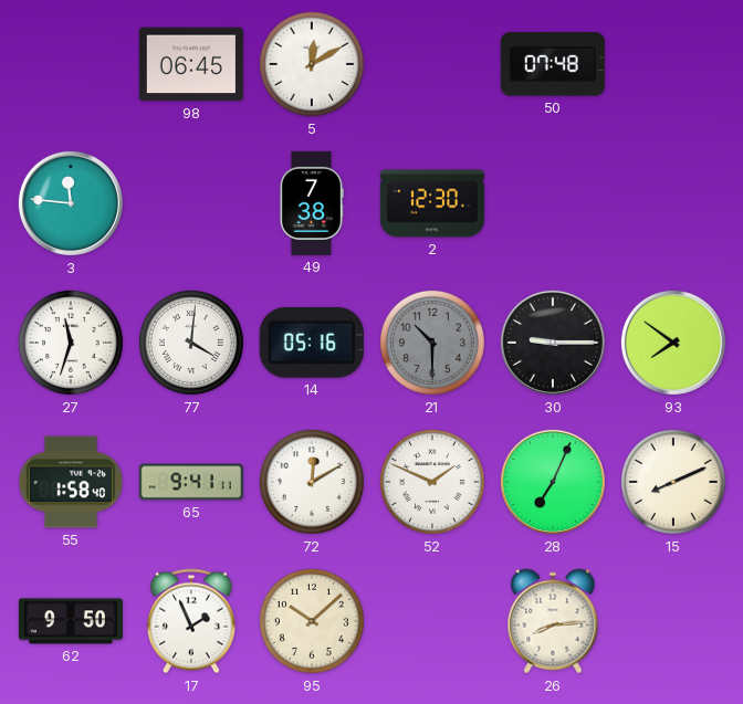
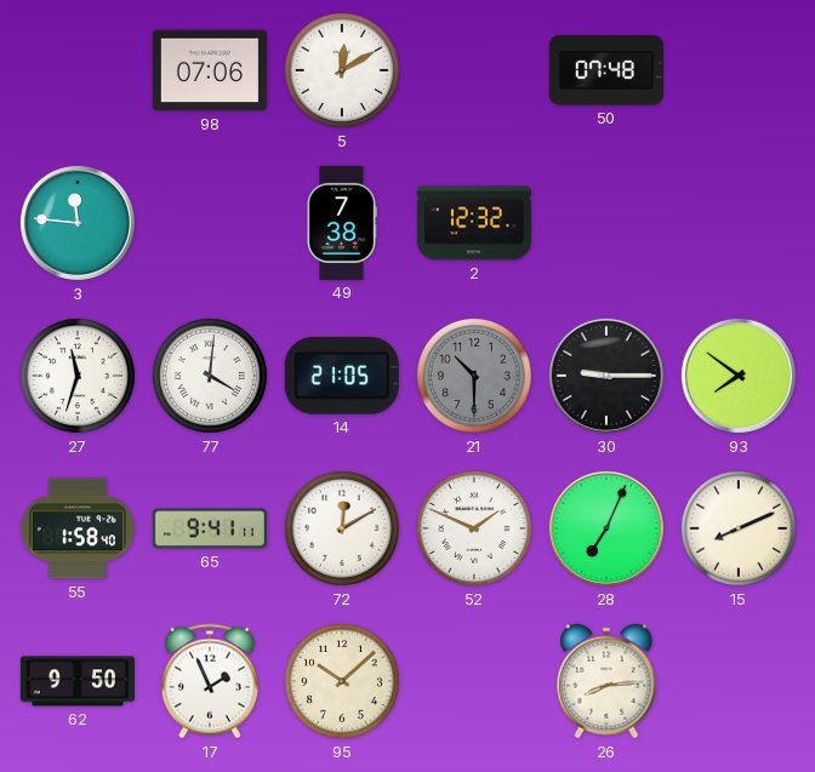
98: 06:45 -> 07:06 (210, 70)
2: 12:30 -> 12:32 (474, 223)
14: 05:16 -> 21:05 (342, 376)
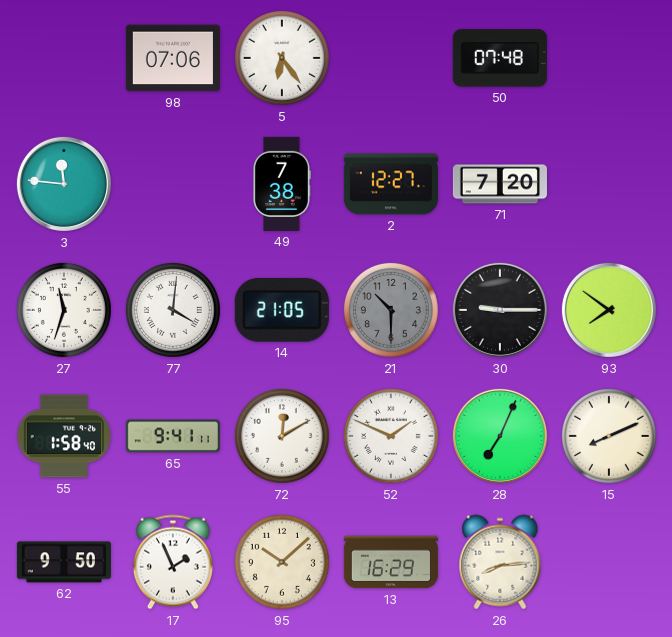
5: 12:10 -> 6:24 (282, 58)
2: 12:32 -> 12:27 (391, 184)
71: none -> 7:20 (500, 184)
13: none -> 16:29 (391, 562)
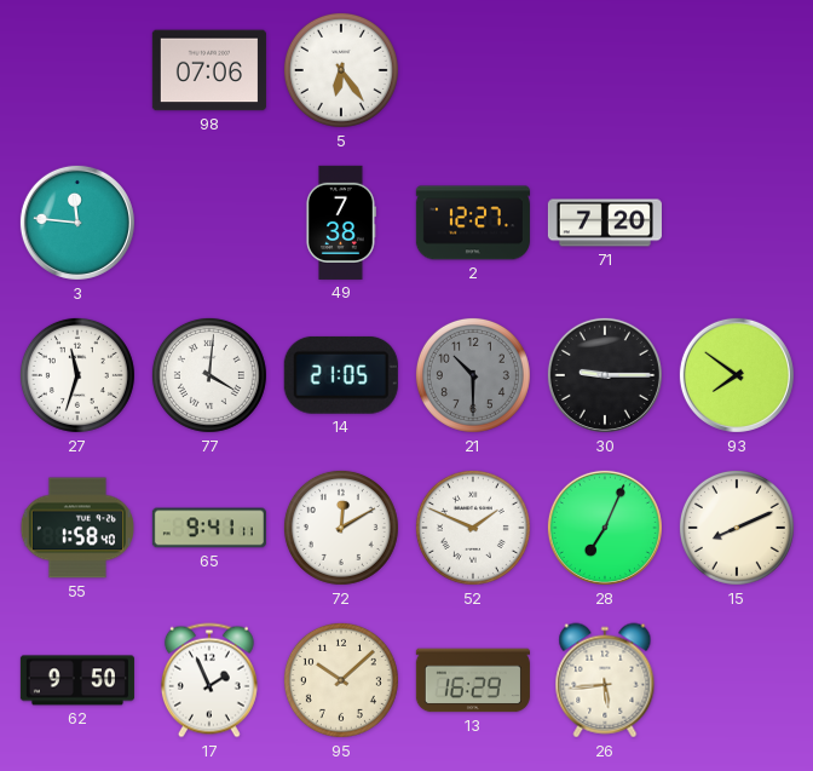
50: 07:48 -> none (500, 58)
26: 8:14 -> 5:44 (605, 680)
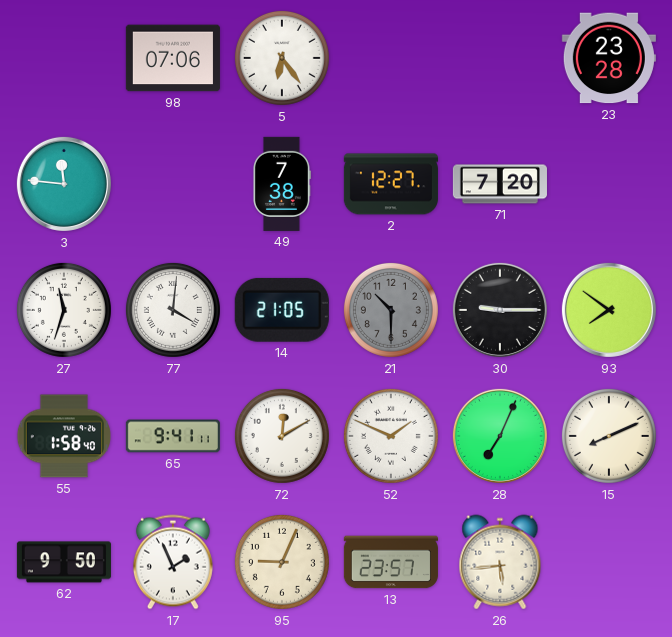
23: none -> 23:28 (609, 58)
95: 10:08 -> 9:04 (282, 562)
13: 16:29 -> 23:57 (391, 562)
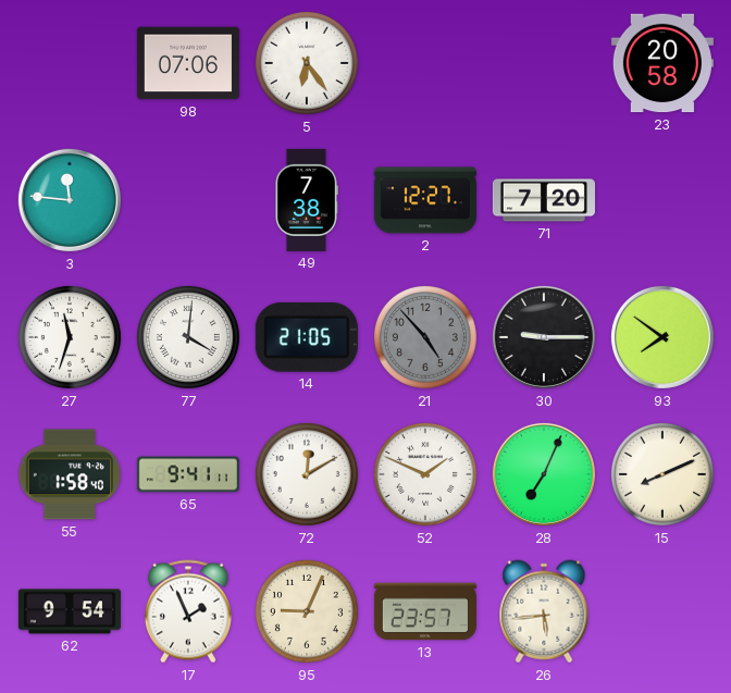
23: 23:28 -> 20:58 (662, 63)
21: 10:30 -> 4:53 (425, 337)
62: 9:50 -> 9:54 (70, 611)
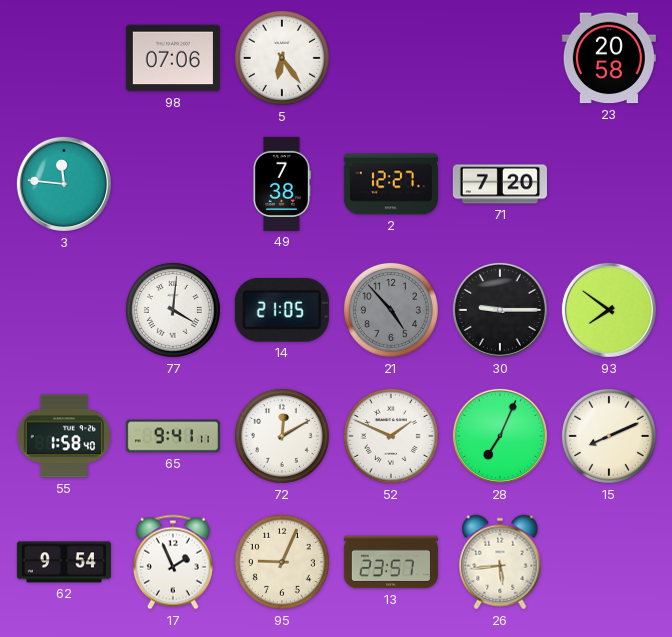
27: 11:33 -> none (70, 337)
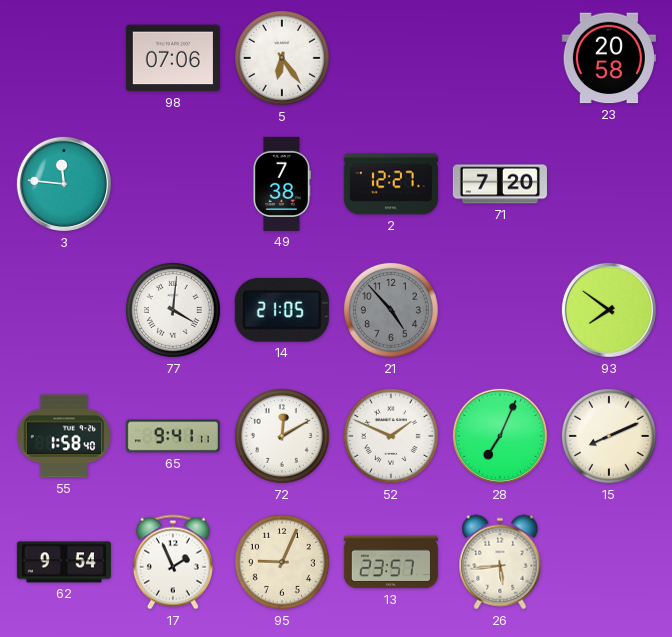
30: 9:15 -> none (500, 310)
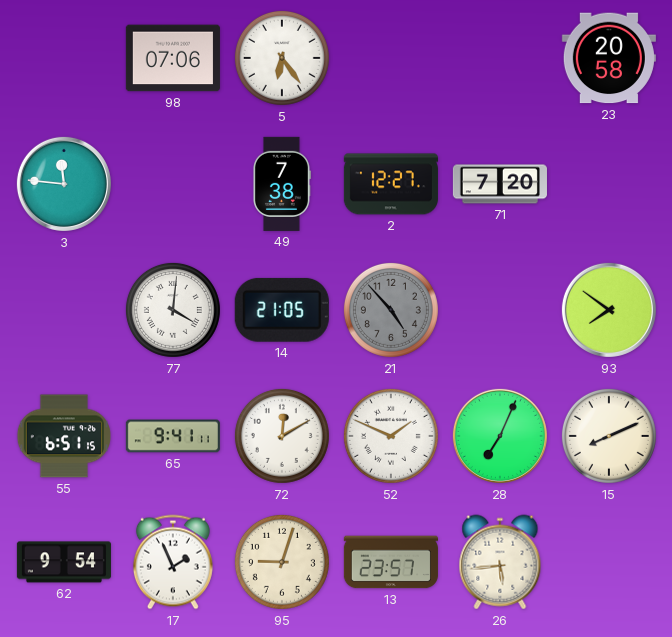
55: 1:58 -> 6:51 (63, 436)
95: 9:04 -> 9:03 (282, 562)
